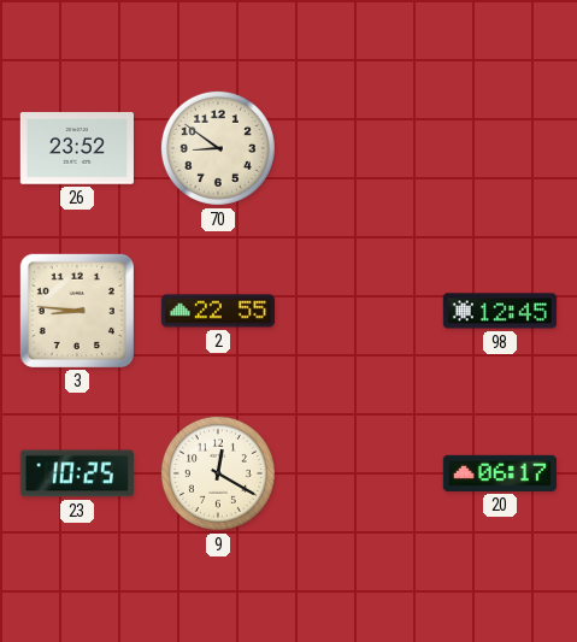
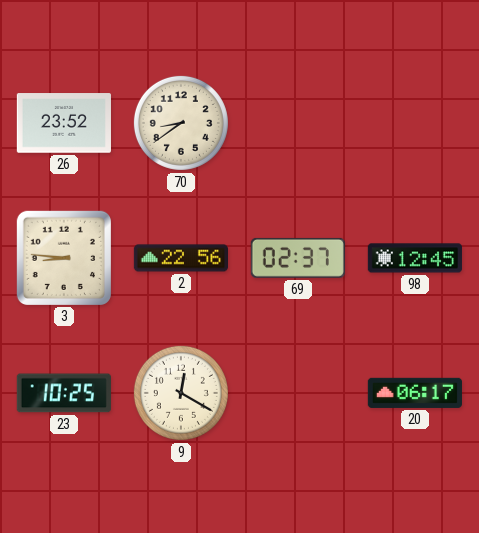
70: 8:51 -> 8:39 (181, 123)
2: 22:55 -> 22:56 (180, 258)
69: none -> 02:37 (298, 258)
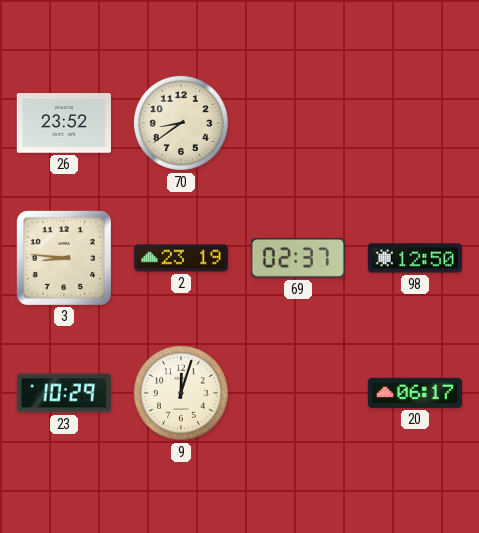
2: 22:56 -> 23:19 (180, 258)
98: 12:45 -> 12:50 (415, 258)
23: 10:25 -> 10:29 (64, 393)
9: 12:20 -> 12:03 (181, 393)
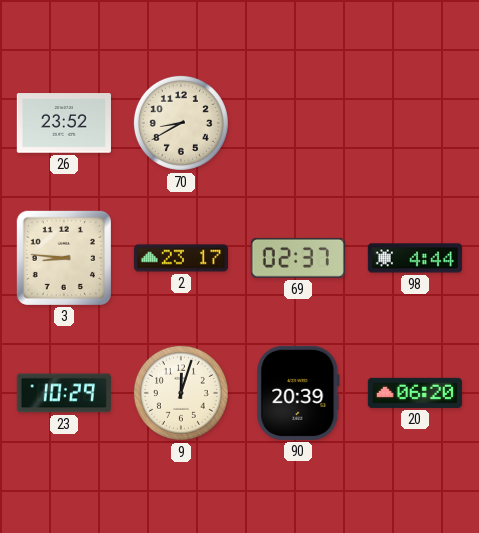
70: 8:39 -> 8:40 (181, 123)
2: 23:19 -> 23:17 (180, 258)
98: 12:50 -> 4:44 (415, 258)
90: none -> 20:39 (298, 393)
20: 06:17 -> 06:20 (415, 393)
